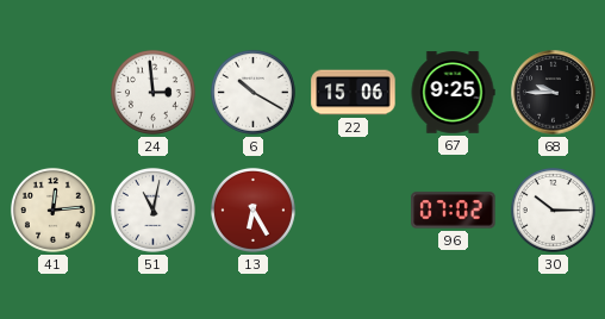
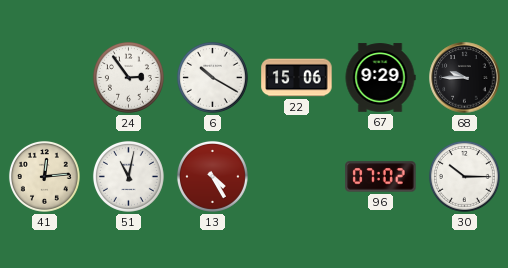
24: 2:59 -> 2:54 (128, 77)
67: 9:25 -> 9:29 (380, 78)
13: 6:25 -> 4:25 (212, 176)
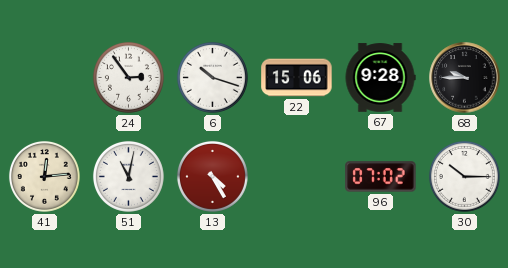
6: 10:20 -> 10:18 (212, 77)
67: 9:29 -> 9:28 (380, 78)
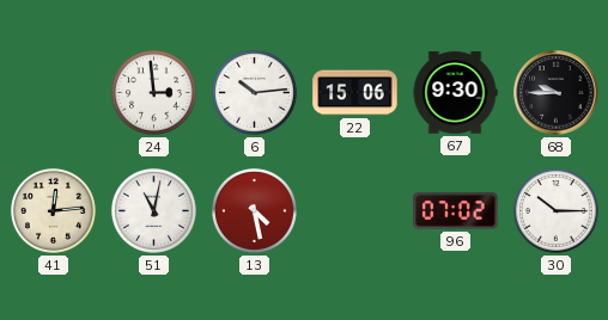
24: 2:54 -> 2:59 (153, 92)
6: 10:18 -> 10:14 (254, 92)
67: 9:28 -> 9:30 (455, 93)
13: 4:25 -> 4:28 (254, 210)
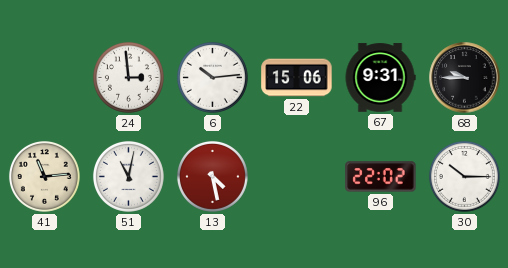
67: 9:30 -> 9:31 (380, 78)
41: 12:14 -> 11:14 (44, 176)
96: 07:02 -> 22:02 (381, 177)
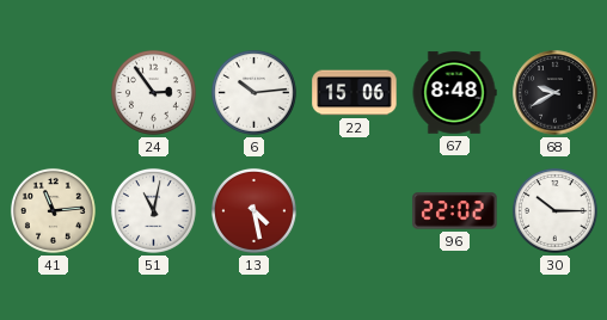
24: 2:59 -> 2:54 (153, 92)
67: 9:31 -> 8:48 (454, 93)
68: 9:45 -> 9:40 (556, 93)
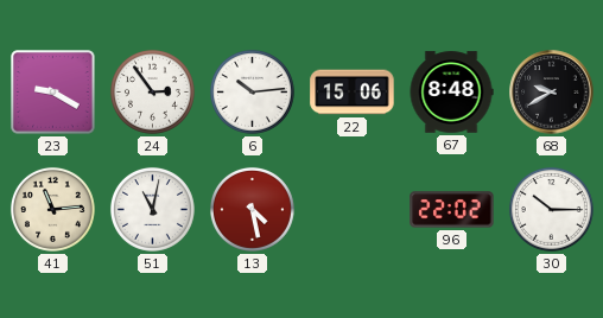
23: none -> 9:20 (53, 93)
